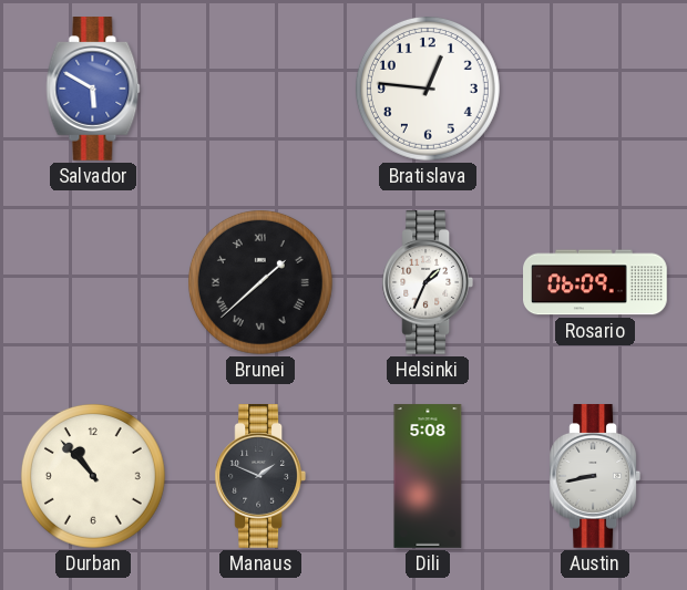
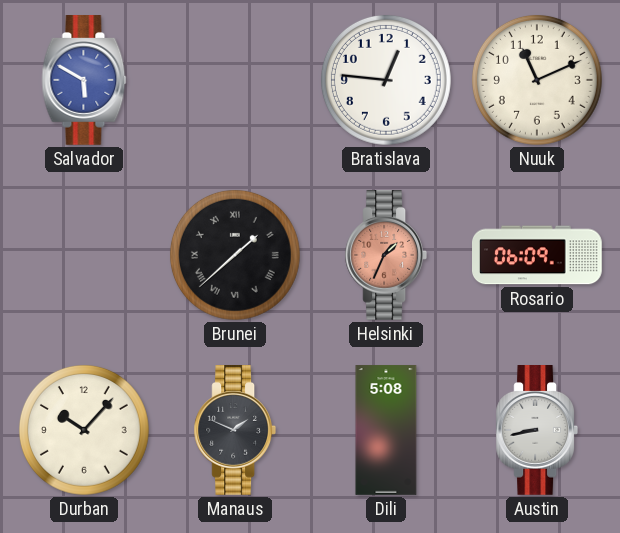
Nuuk: none -> 11:11 (537, 80)
Helsinki dial: white -> salmon (385, 256)
Durban: 10:53 -> 10:07 (84, 430)
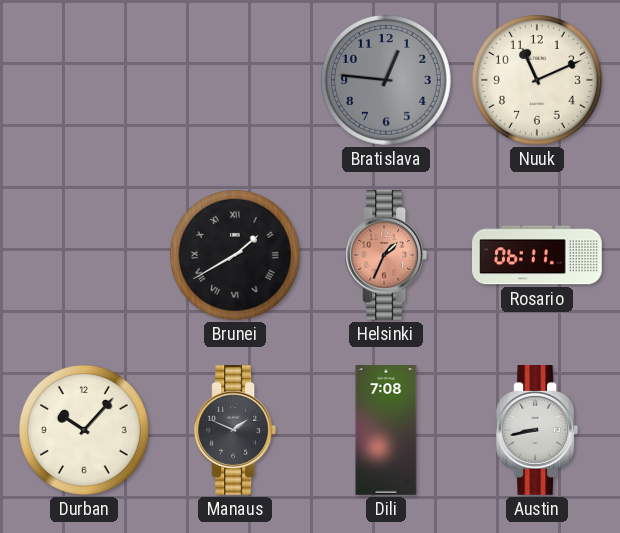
Salvador: 5:50 -> none (84, 81)
Bratislava dial: white -> grey (386, 80)
Brunei: 1:38 -> 1:40 (235, 255)
Rosario: 06:09 -> 06:11 (538, 255)
Dili: 5:08 -> 7:08 (386, 430)
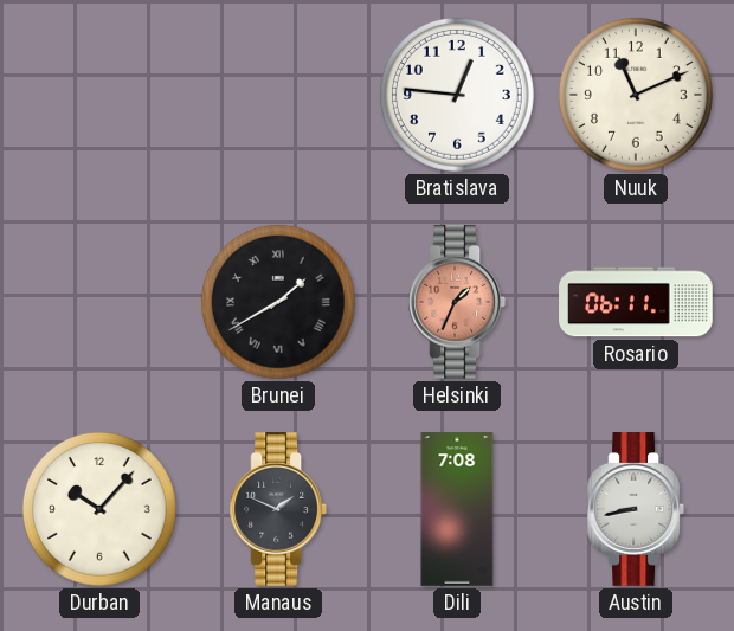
Bratislava dial: grey -> white (457, 95)
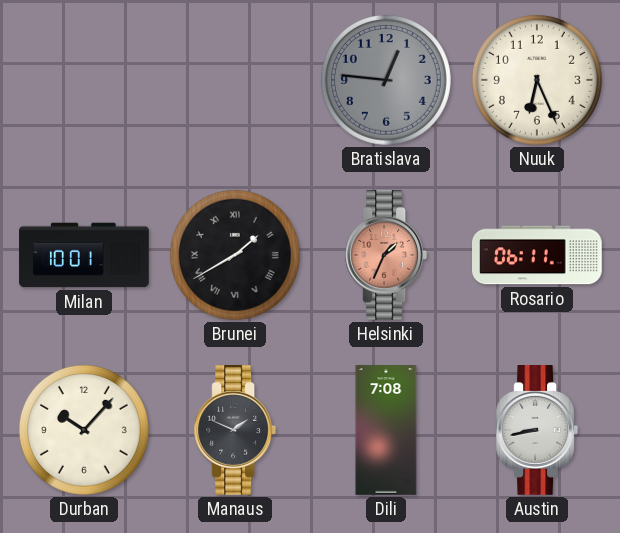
Bratislava dial: white -> grey (386, 80)
Nuuk: 11:11 -> 6:26 (537, 80)
Milan: none -> 10:01 (84, 255)
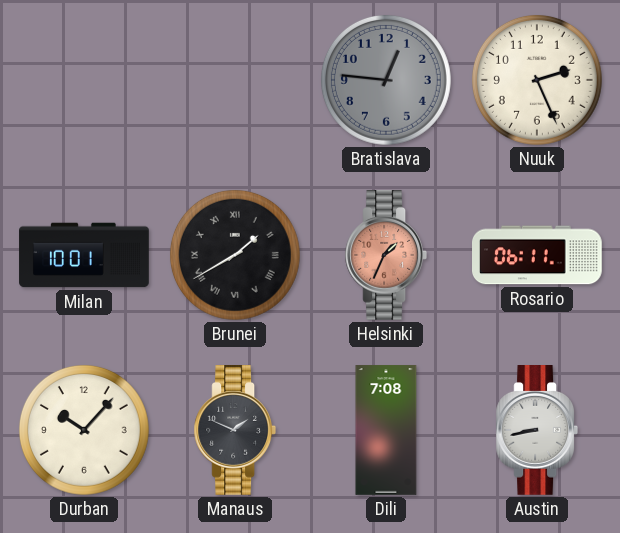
Nuuk: 6:26 -> 2:26 (537, 80)
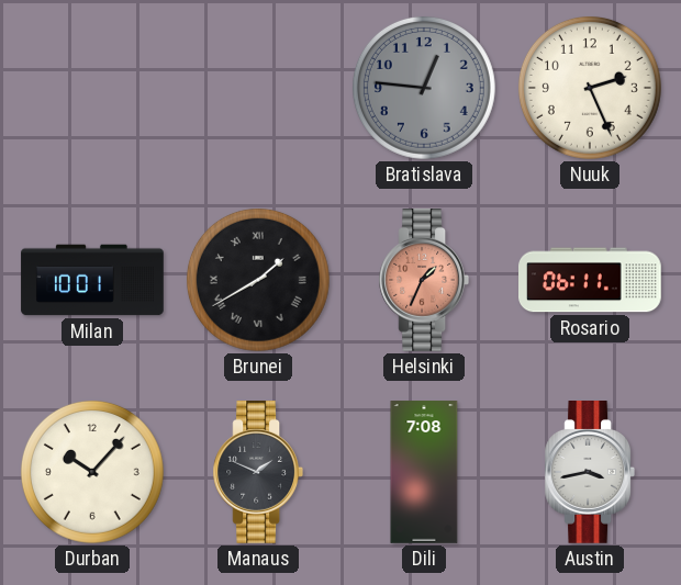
Austin: 8:43 -> 3:43 (589, 473)
